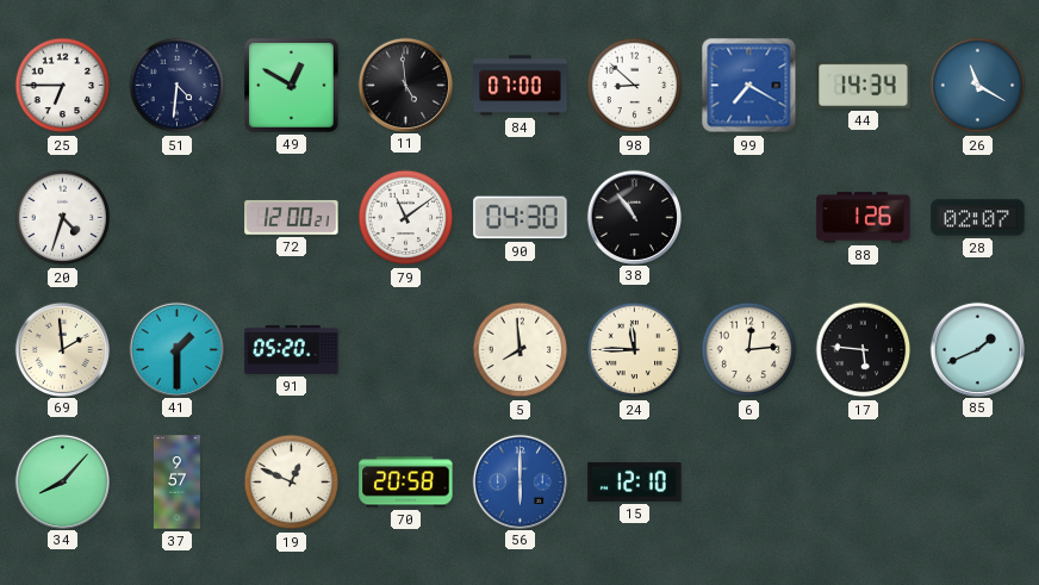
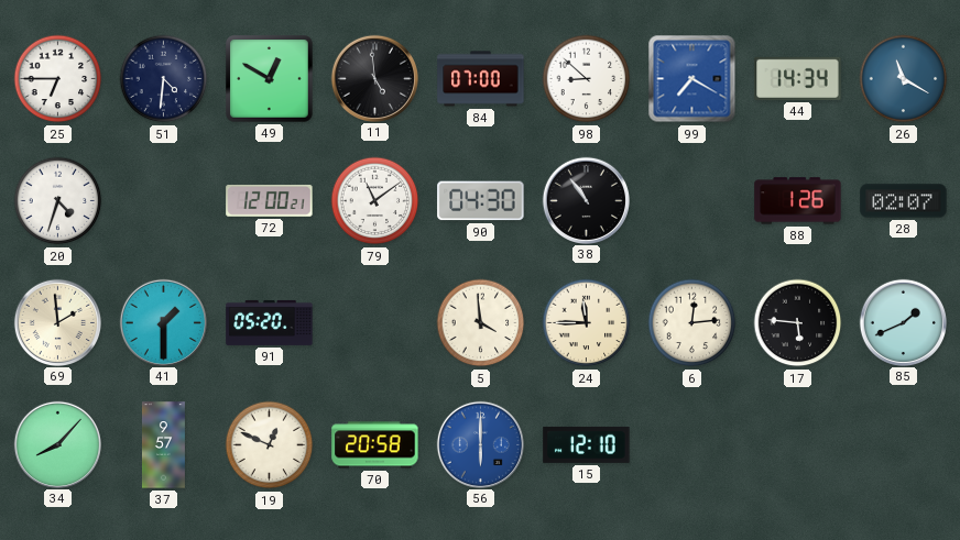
5: 7:59 -> 3:59 (481, 323)
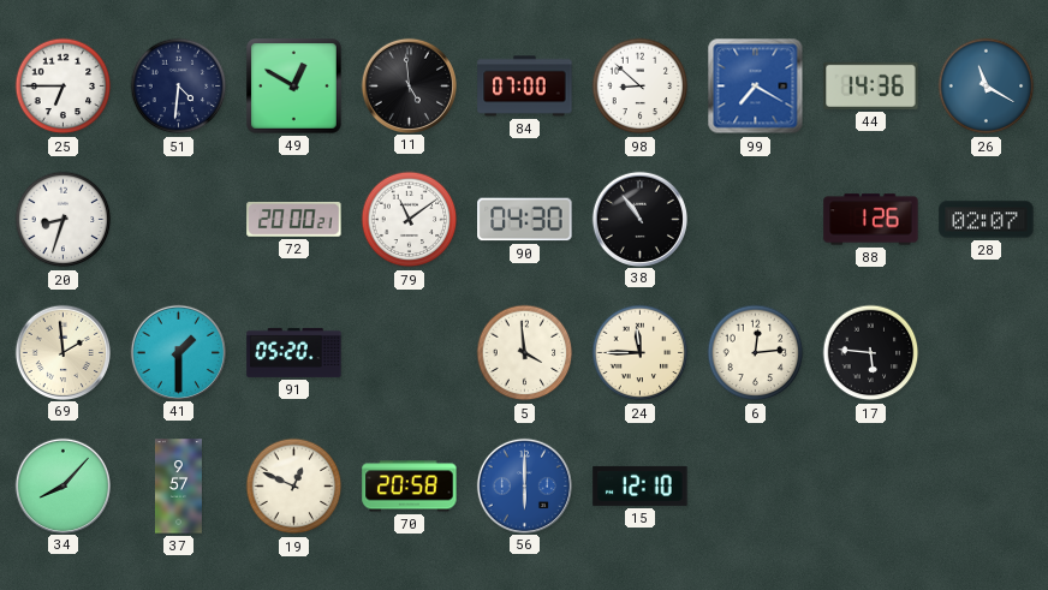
44: 14:34 -> 14:36 (871, 85)
20: 4:33 -> 8:33 (64, 220)
72: 12:00 -> 20:00 (294, 219)
85: 1:41 -> none (903, 322)
